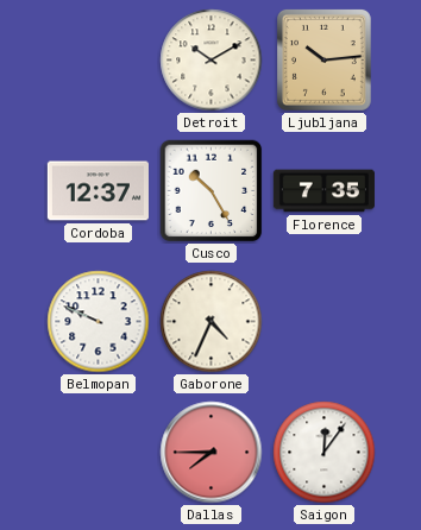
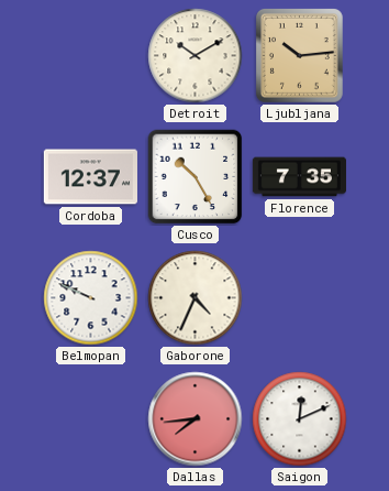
Dallas: 7:45 -> 7:44 (196, 419)
Saigon: 12:06 -> 12:11 (300, 419)
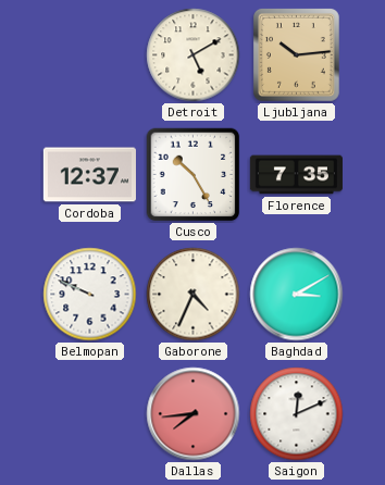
Detroit: 10:10 -> 5:10 (194, 55)
Baghdad: none -> 3:10 (297, 295)
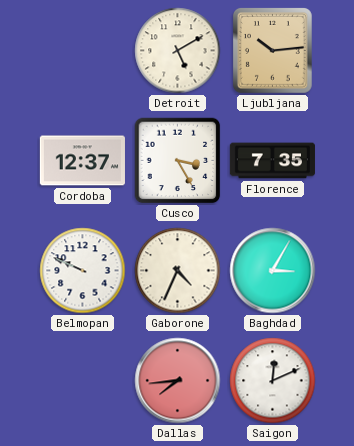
Cusco: 10:25 -> 3:25 (178, 161)
Baghdad: 3:10 -> 3:05 (273, 271)
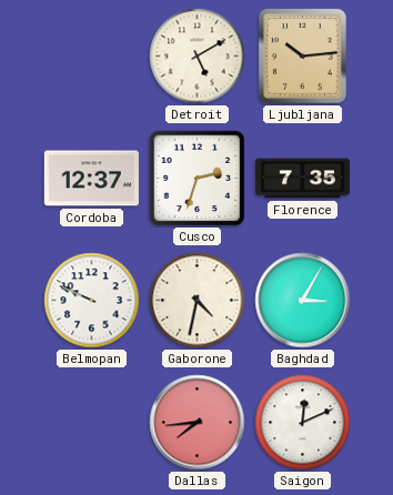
Cusco: 3:25 -> 2:33 (198, 179)
Gaborone: 4:34 -> 4:32 (198, 301)
